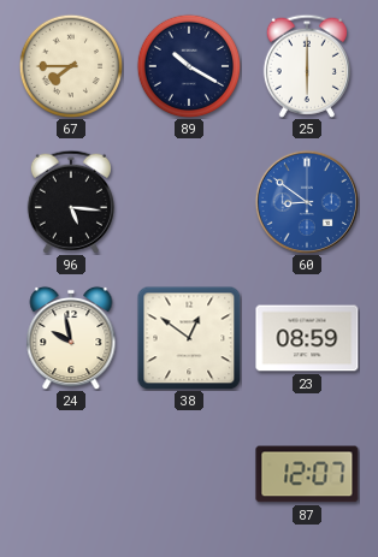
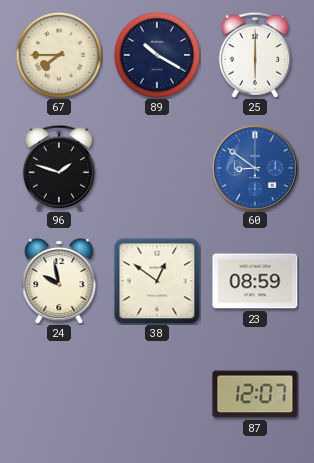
96: 5:16 -> 1:48 (59, 168)
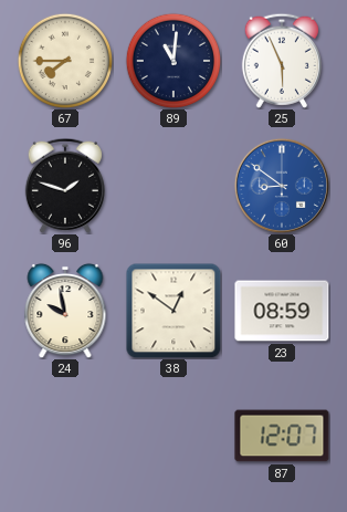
89: 10:20 -> 11:01 (173, 61)
25: 6:00 -> 5:56 (282, 61)
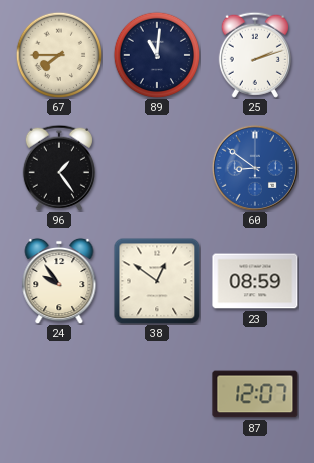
25: 5:56 -> 2:12 (255, 55)
96: 1:48 -> 1:24 (59, 168)
24: 9:58 -> 9:54 (59, 281)
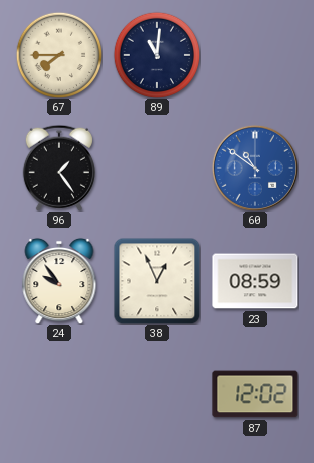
25: 2:12 -> none (255, 55)
60: 8:51 -> 10:51 (255, 168)
38: 12:51 -> 12:56 (157, 281)
87: 12:07 -> 12:02 (255, 394)
